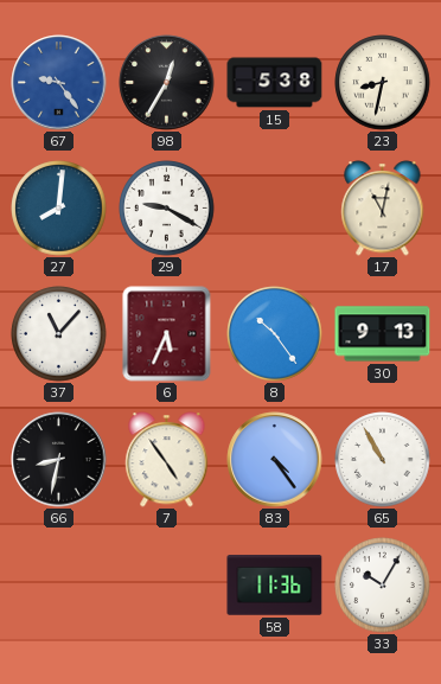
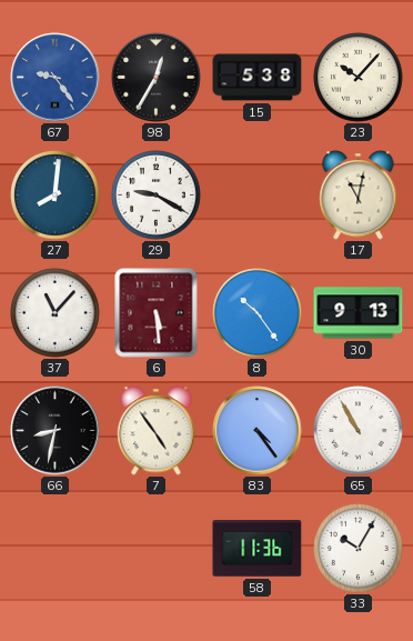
23: 8:32 -> 10:07 (359, 78)
6: 5:34 -> 5:29 (157, 313)
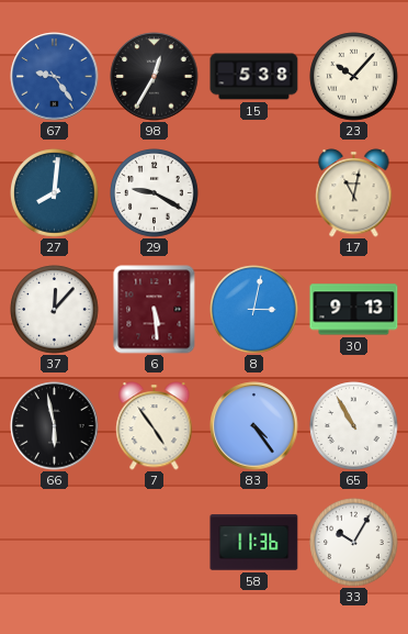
37: 11:07 -> 12:07 (55, 310)
8: 10:24 -> 3:02 (254, 310)
66: 8:32 -> 5:58 (55, 426)
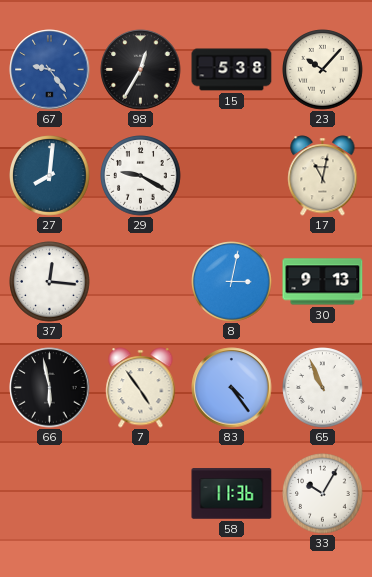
37: 12:07 -> 12:16 (50, 282)
6: 5:29 -> none (155, 310)
65: 10:55 -> 10:56 (323, 388)
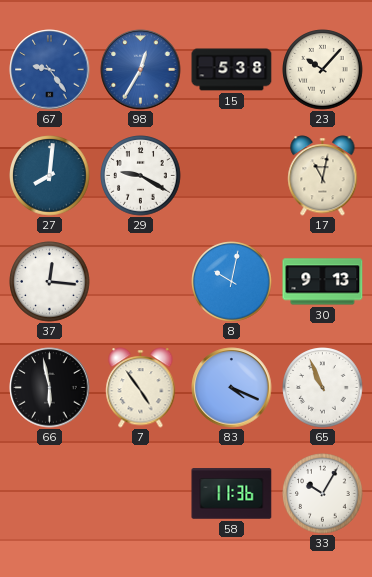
98 dial: black -> blue (141, 70)
8: 3:02 -> 10:02 (232, 282)
83: 4:24 -> 4:19 (232, 388)
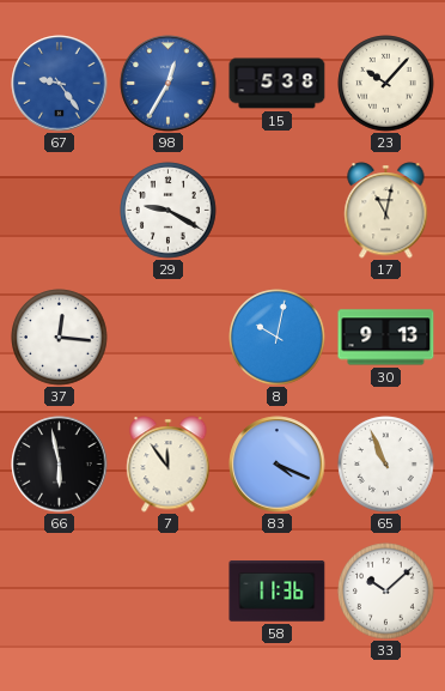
27: 8:01 -> none (50, 176)
7: 4:54 -> 11:54 (169, 465)
33: 10:05 -> 10:08 (386, 592)
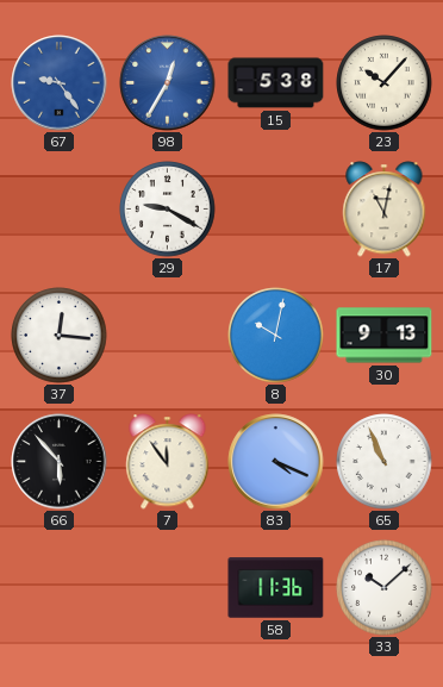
66: 5:58 -> 5:53 (60, 462)
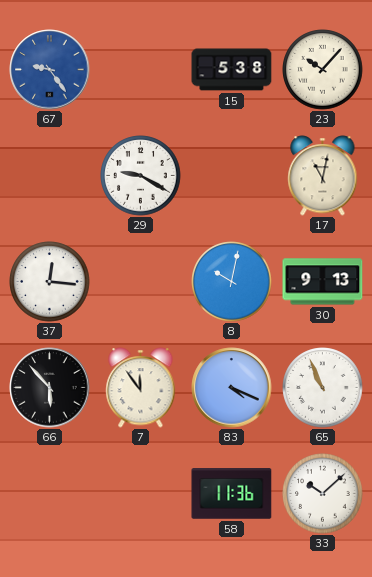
98: 12:35 -> none (168, 83)
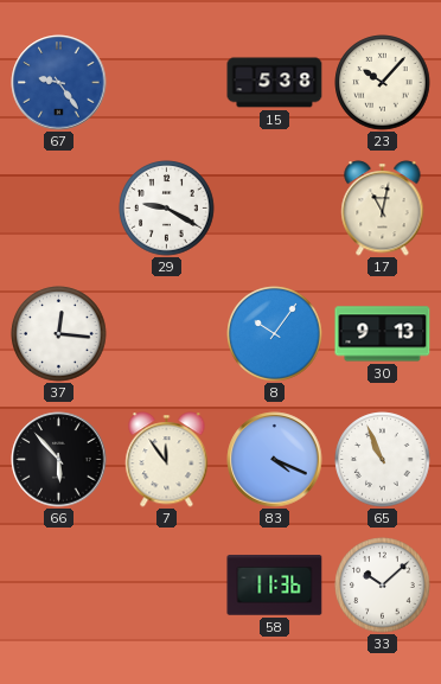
8: 10:02 -> 10:06 (275, 334)
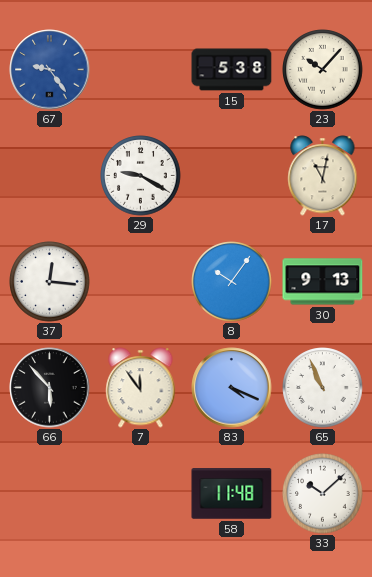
58: 11:36 -> 11:48 (232, 494)
